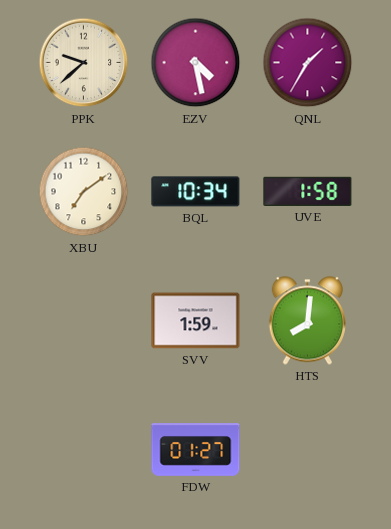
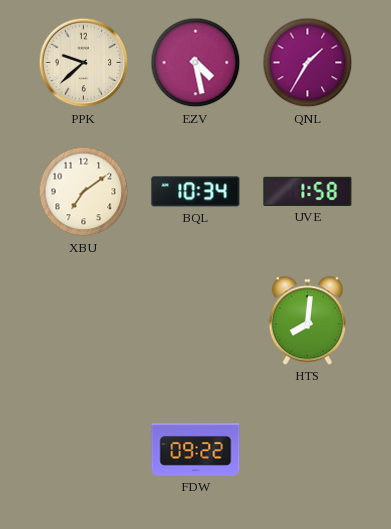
SVV: 1:59 -> none (196, 321)
FDW: 01:27 -> 09:22 (196, 450)
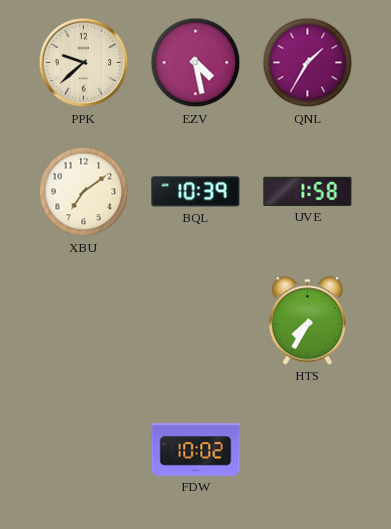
BQL: 10:34 -> 10:39 (196, 192)
HTS: 8:01 -> 7:35 (307, 321)
FDW: 09:22 -> 10:02 (196, 450)
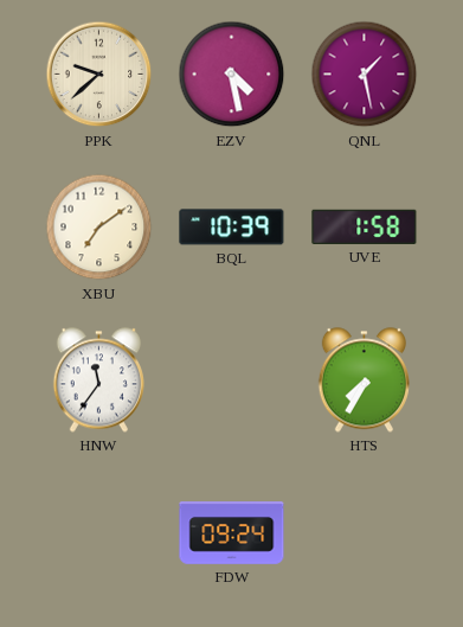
QNL: 1:35 -> 1:28 (365, 75)
HNW: none -> 11:36 (98, 380)
FDW: 10:02 -> 09:24 (232, 533)
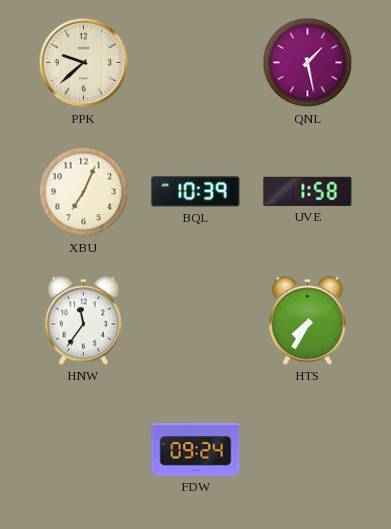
EZV: 4:28 -> none (232, 75)
XBU: 7:09 -> 7:04 (84, 192)
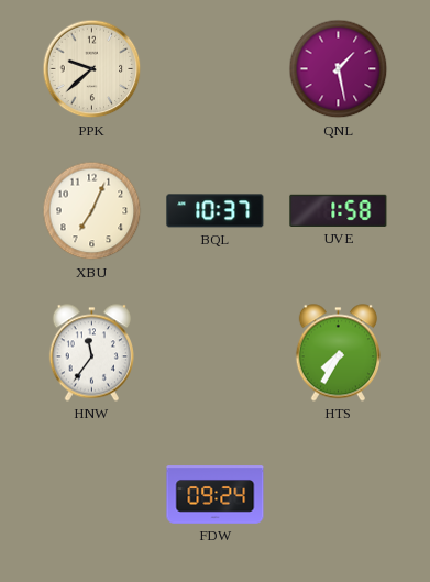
BQL: 10:39 -> 10:37 (216, 211)
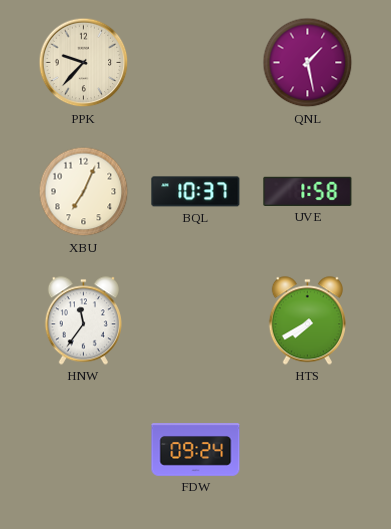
PPK: 9:38 -> 9:37 (84, 63)
HTS: 7:35 -> 7:40 (307, 321)
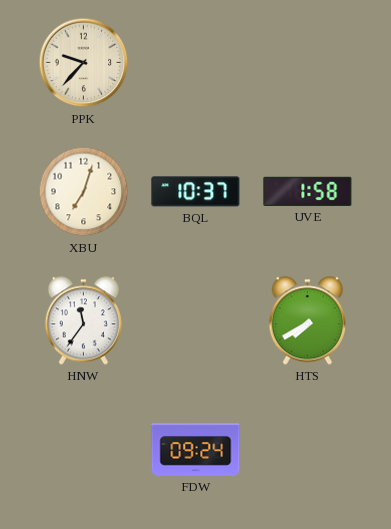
QNL: 1:28 -> none (308, 63)
XBU: 7:04 -> 7:03 (84, 192)
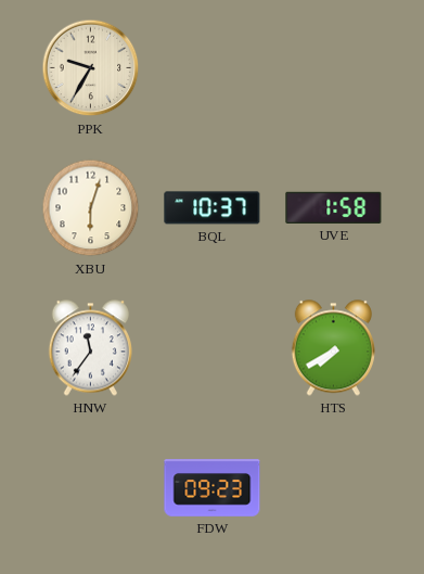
PPK: 9:37 -> 9:35 (91, 68)
XBU: 7:03 -> 6:03 (91, 208)
FDW: 09:24 -> 09:23 (213, 488)
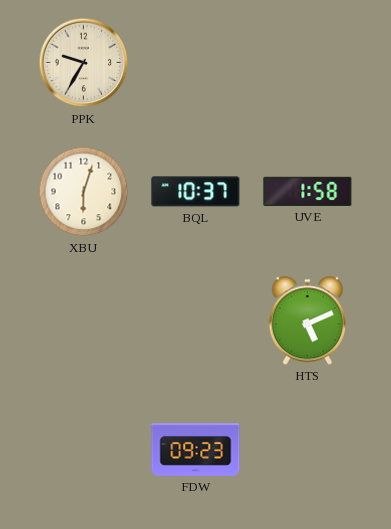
HNW: 11:36 -> none (90, 348)
HTS: 7:40 -> 5:11 (307, 321)
